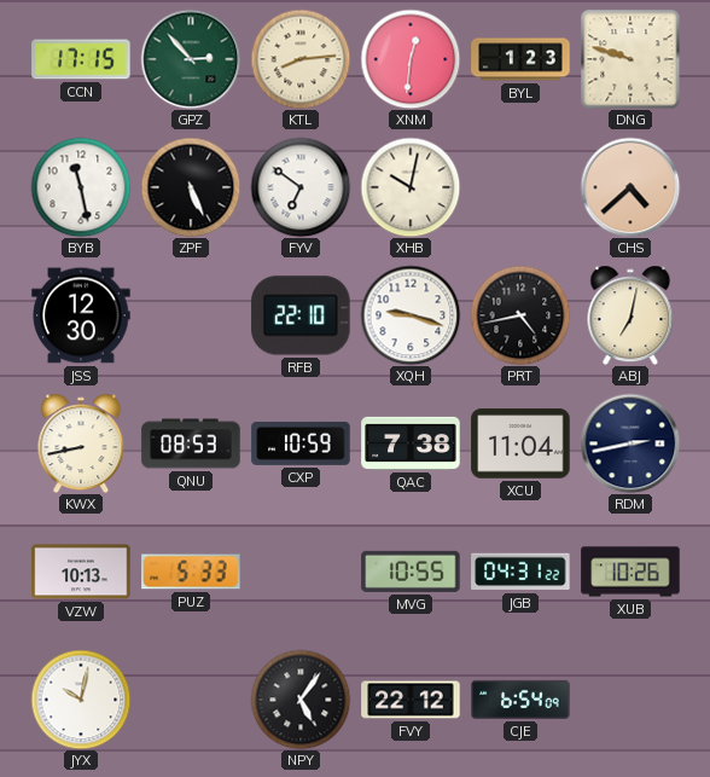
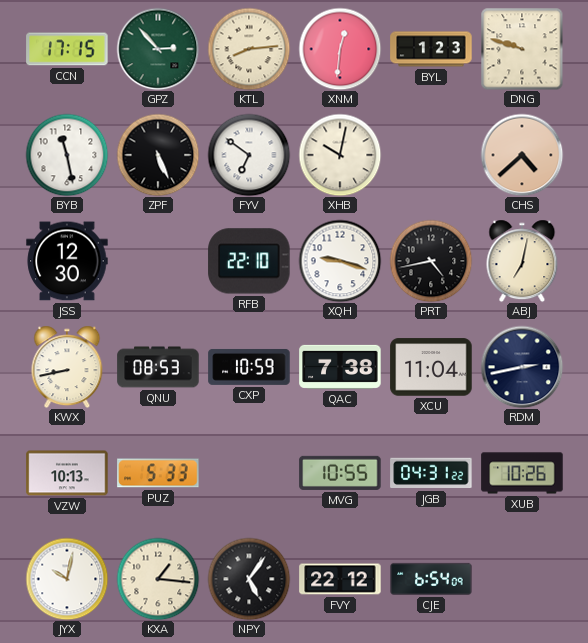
KXA: none -> 1:16 (158, 579)
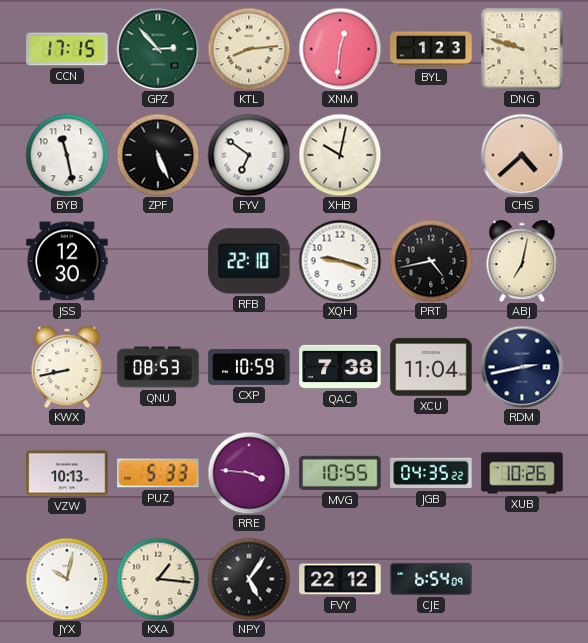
RRE: none -> 3:46 (249, 473)
JGB: 04:31 -> 04:35 (431, 473)
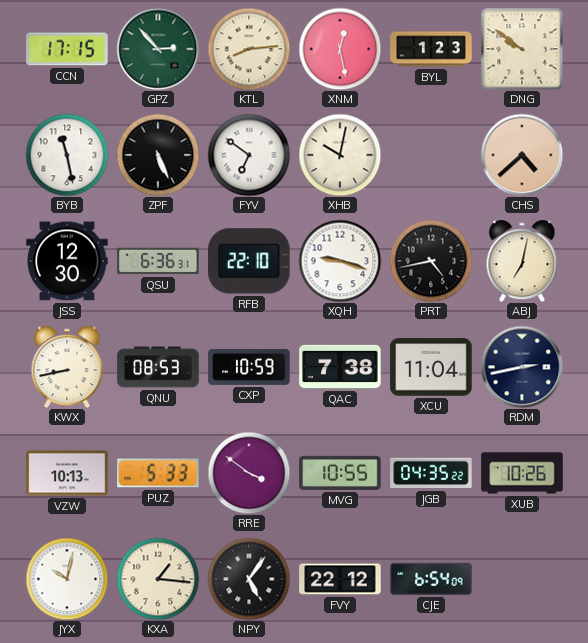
XNM: 12:31 -> 12:28 (340, 49)
DNG: 9:48 -> 9:51 (522, 49)
QSU: none -> 6:36 (158, 261)
RRE: 3:46 -> 3:51 (249, 473)
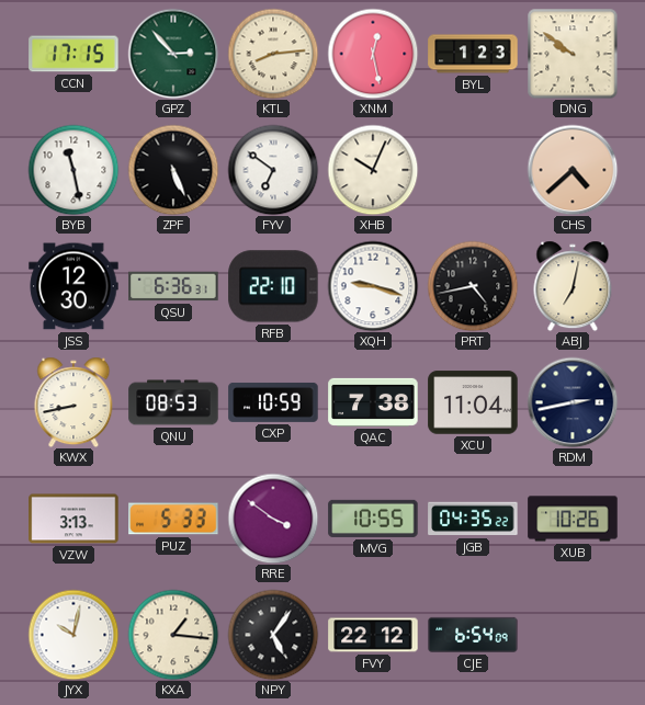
XHB: 10:02 -> 10:04 (373, 170)
VZW: 10:13 -> 3:13 (73, 519)
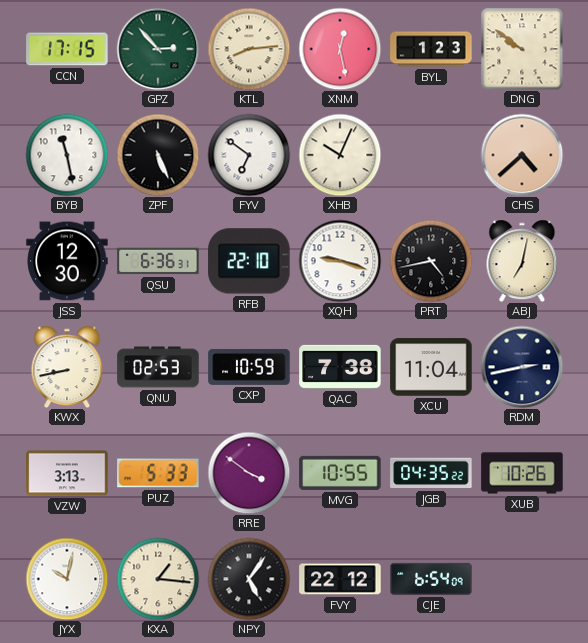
QNU: 08:53 -> 02:53 (158, 367)
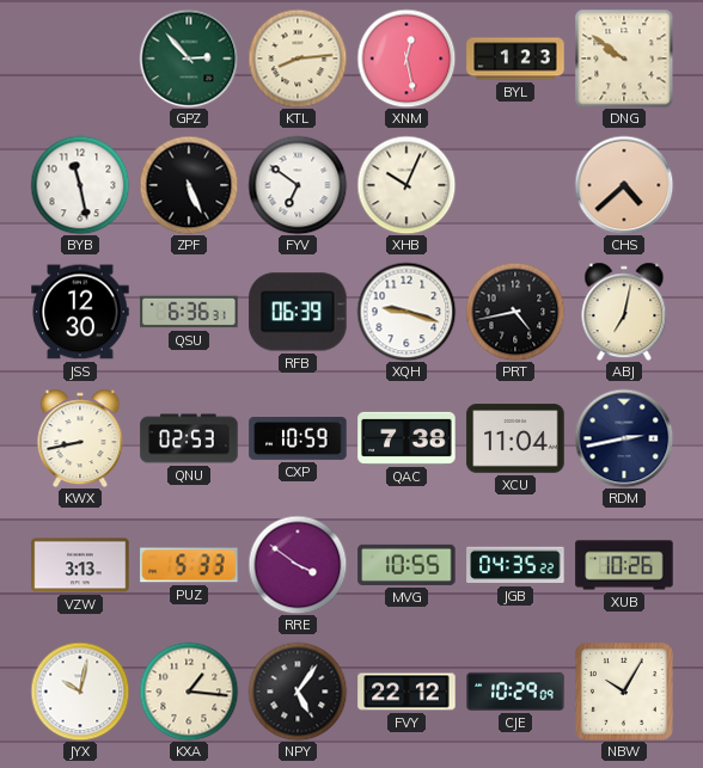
CCN: 17:15 -> none (67, 49)
RFB: 22:10 -> 06:39 (298, 312)
CJE: 6:54 -> 10:29 (515, 692)
NBW: none -> 10:05 (624, 692)
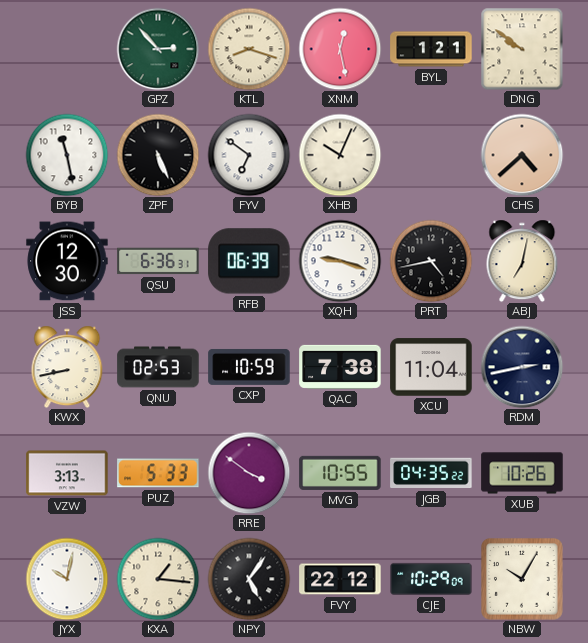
KTL: 8:14 -> 8:18 (249, 49)
BYL: 1:23 -> 1:21 (431, 49)
